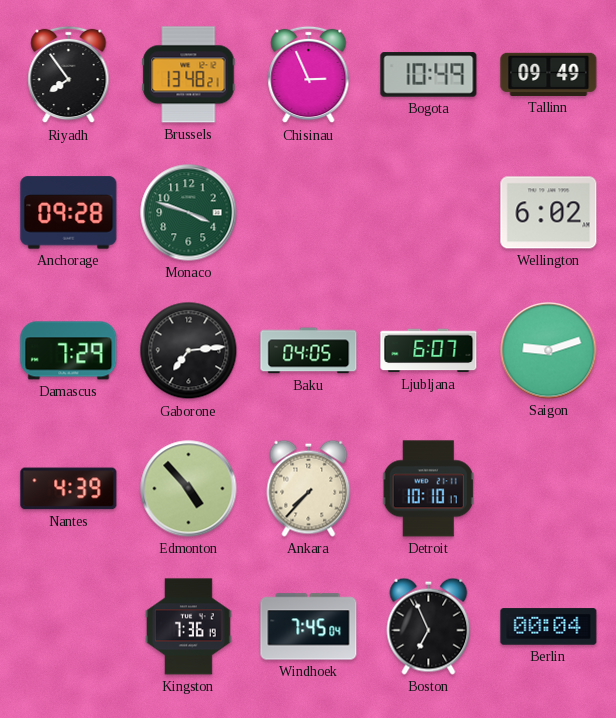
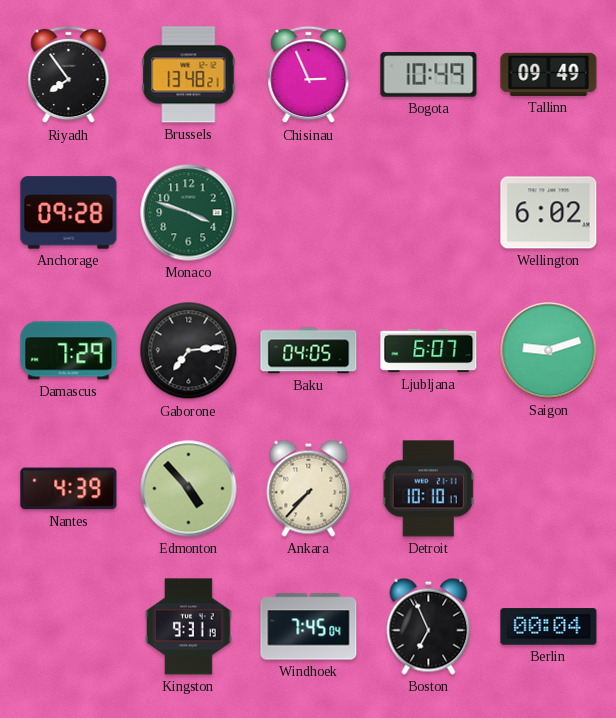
Kingston: 7:36 -> 9:31 (189, 627)
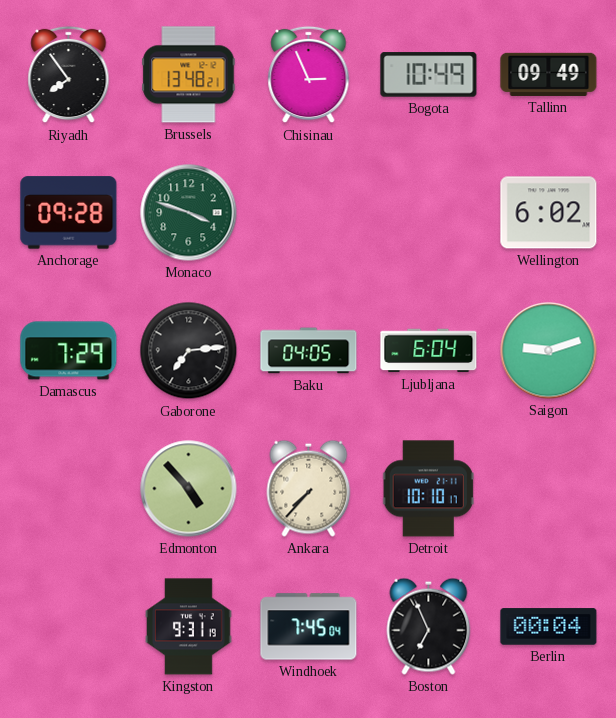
Ljubljana: 6:07 -> 6:04 (429, 351)
Nantes: 4:39 -> none (69, 489)
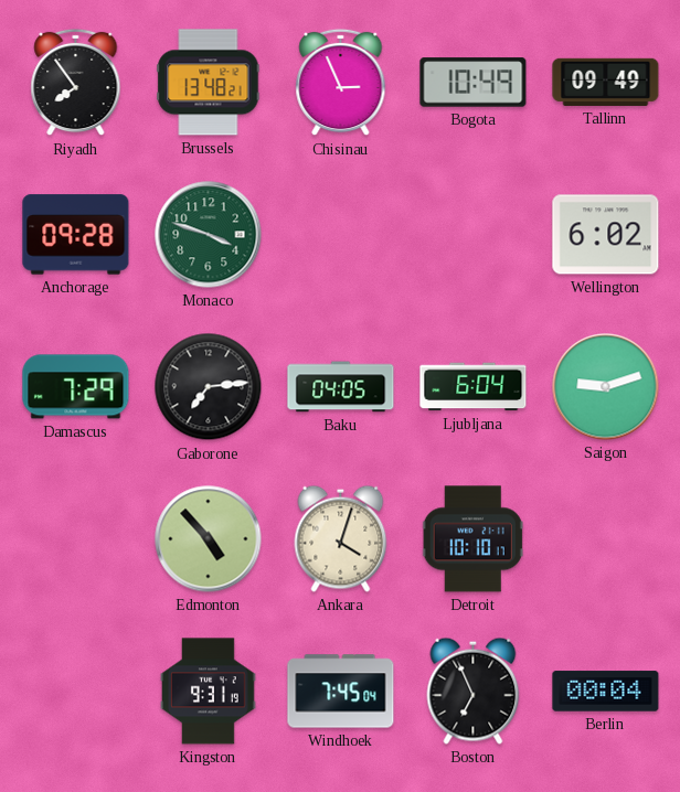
Ankara: 7:37 -> 4:03 (341, 538)
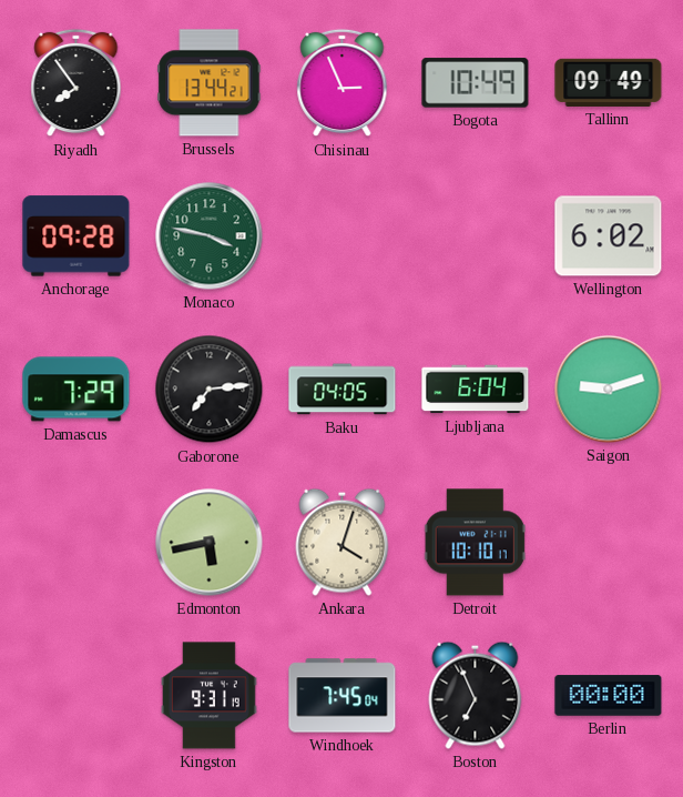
Brussels: 13:48 -> 13:44 (210, 83)
Monaco: 3:48 -> 3:47 (210, 236)
Edmonton: 4:53 -> 5:43 (210, 543)
Berlin: 00:04 -> 00:00 (609, 696)
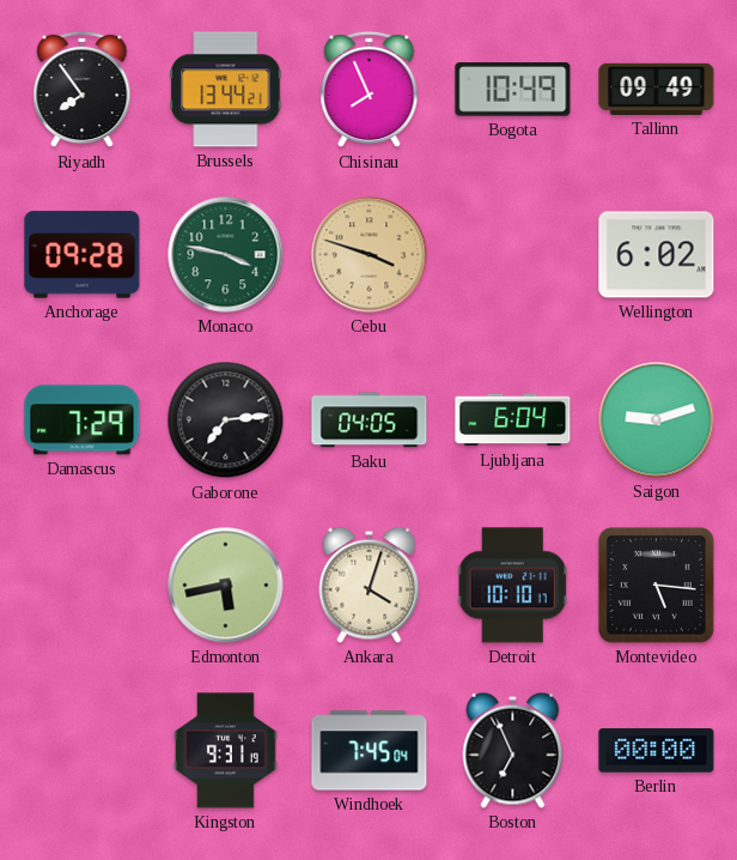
Chisinau: 2:56 -> 7:56 (370, 90)
Cebu: none -> 3:48 (370, 255)
Montevideo: none -> 5:16 (656, 585)
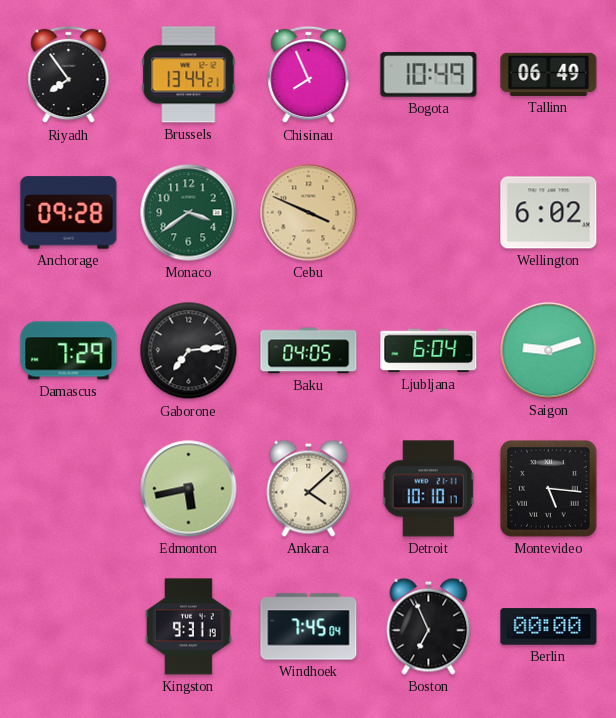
Tallinn: 09:49 -> 06:49 (549, 74)
Monaco: 3:47 -> 3:39 (189, 213)
Cebu: 3:48 -> 3:49 (309, 213)
Ankara: 4:03 -> 4:08 (309, 488)
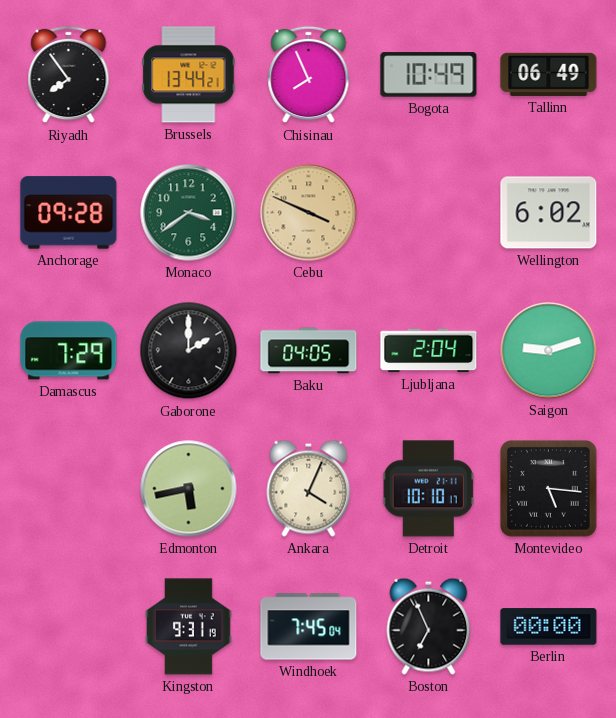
Gaborone: 7:14 -> 2:00 (189, 351)
Ljubljana: 6:04 -> 2:04 (429, 351)
Ankara: 4:08 -> 4:04 (309, 488)
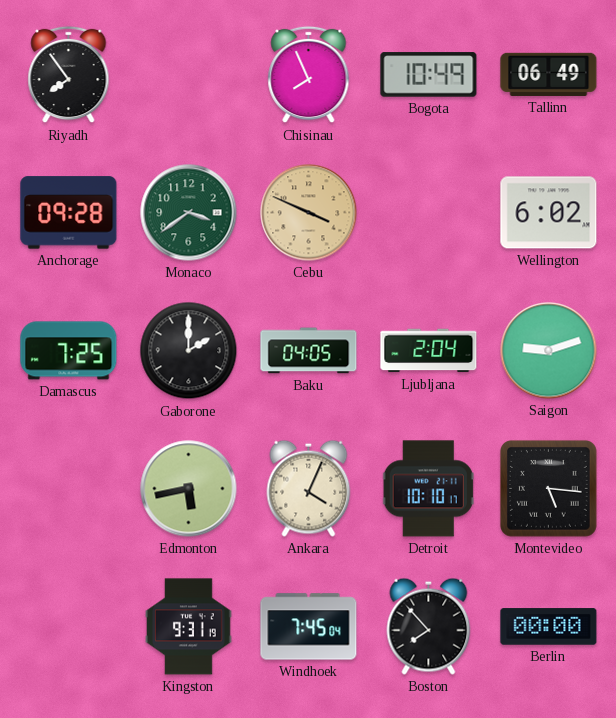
Brussels: 13:44 -> none (189, 75)
Damascus: 7:29 -> 7:25 (69, 351)
Boston: 6:56 -> 7:53 (429, 626)
